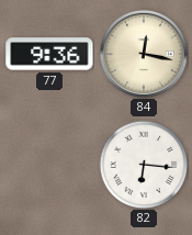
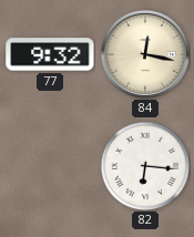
77: 9:36 -> 9:32 (50, 54)
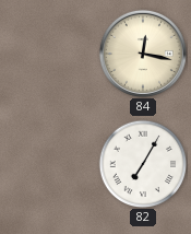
77: 9:32 -> none (50, 54)
82: 6:16 -> 7:05 (143, 164)
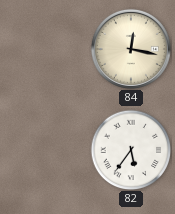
82: 7:05 -> 5:36 (131, 150)
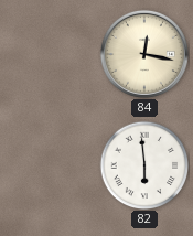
82: 5:36 -> 5:59 (144, 165)
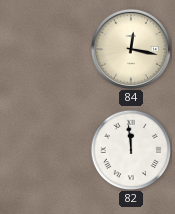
82: 5:59 -> 11:59 (131, 150)
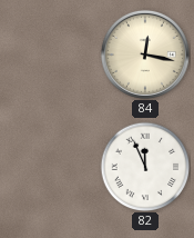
82: 11:59 -> 11:56 (145, 167)
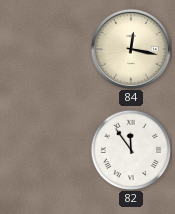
82: 11:56 -> 11:54 (131, 150)
